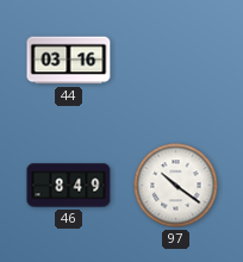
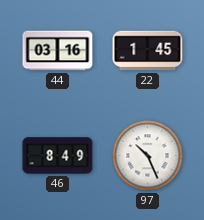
22: none -> 1:45 (148, 51)
97: 10:21 -> 10:26 (148, 156)
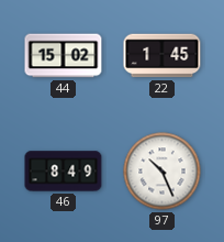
44: 03:16 -> 15:02 (64, 56)
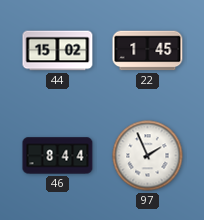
46: 8:49 -> 8:44 (58, 156)
97: 10:26 -> 1:56 (148, 156)
